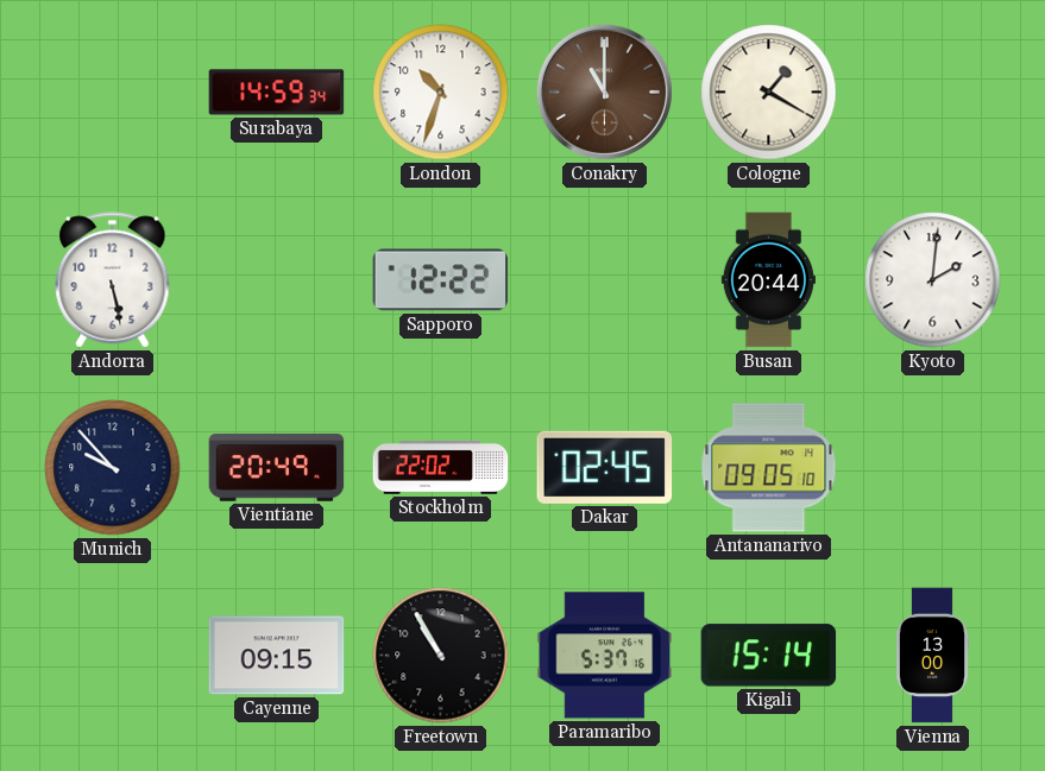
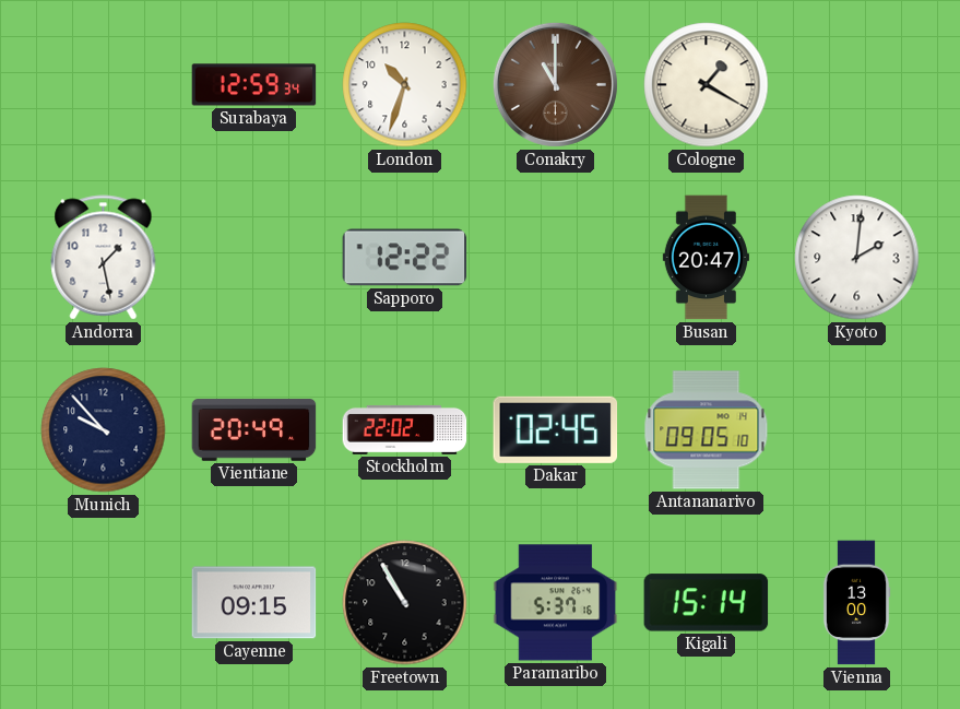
Surabaya: 14:59 -> 12:59 (254, 85)
Andorra: 5:28 -> 1:28 (104, 258)
Busan: 20:44 -> 20:47 (706, 258)
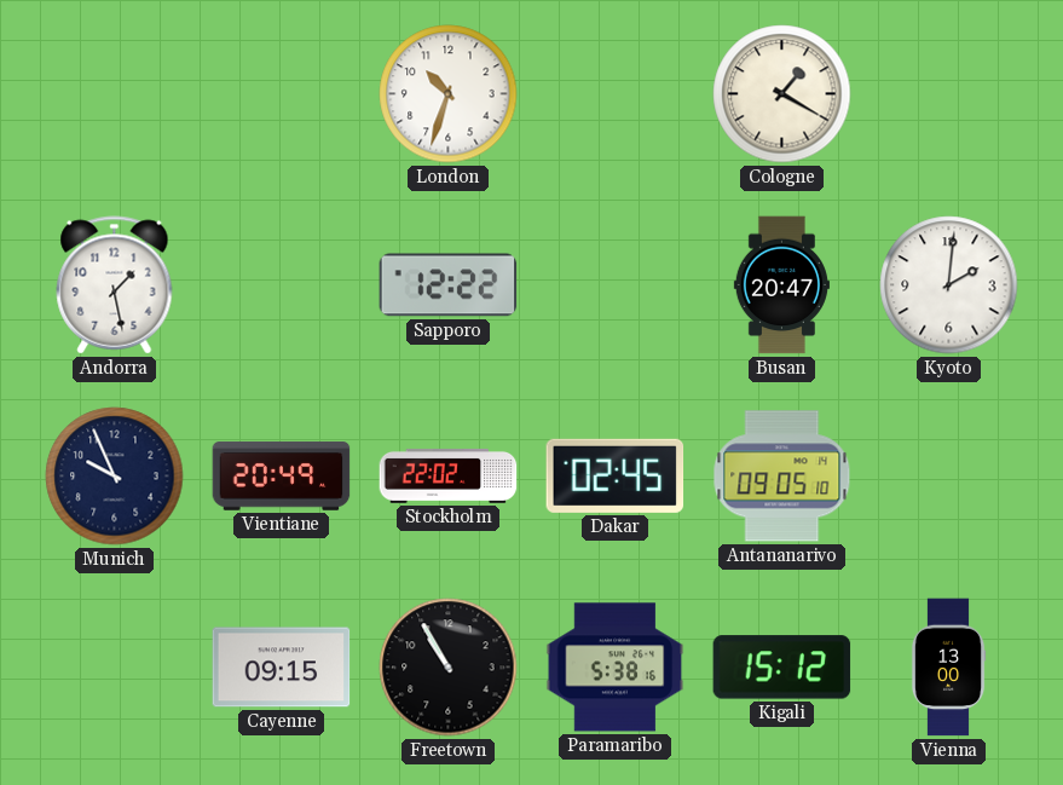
Surabaya: 12:59 -> none (254, 85)
Conakry: 11:00 -> none (555, 84)
Munich: 9:53 -> 9:56 (115, 477)
Paramaribo: 5:37 -> 5:38 (616, 668)
Kigali: 15:14 -> 15:12 (782, 668)
